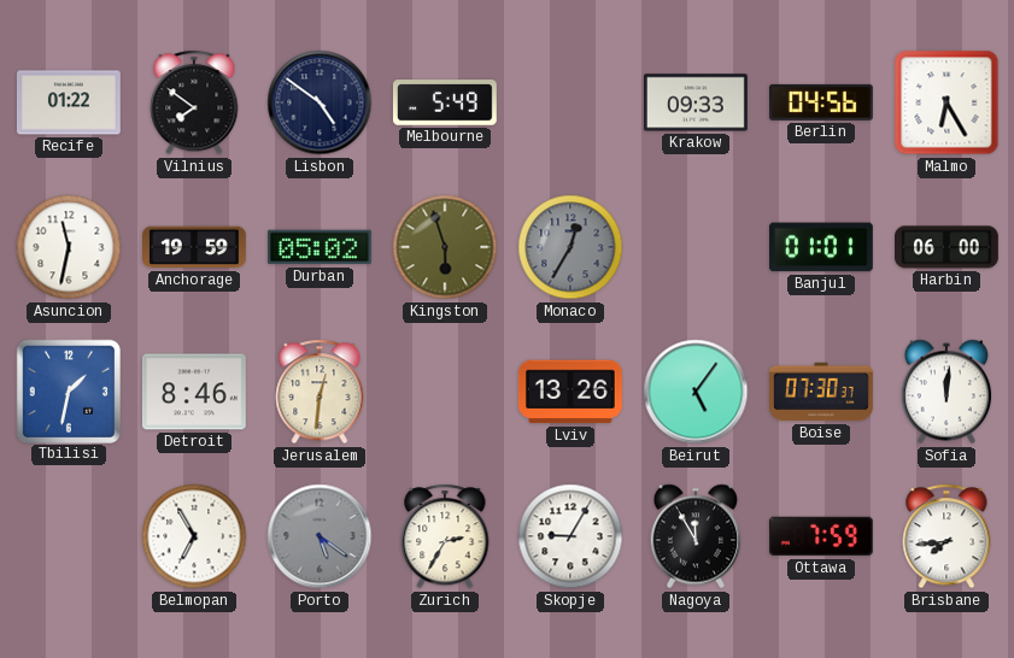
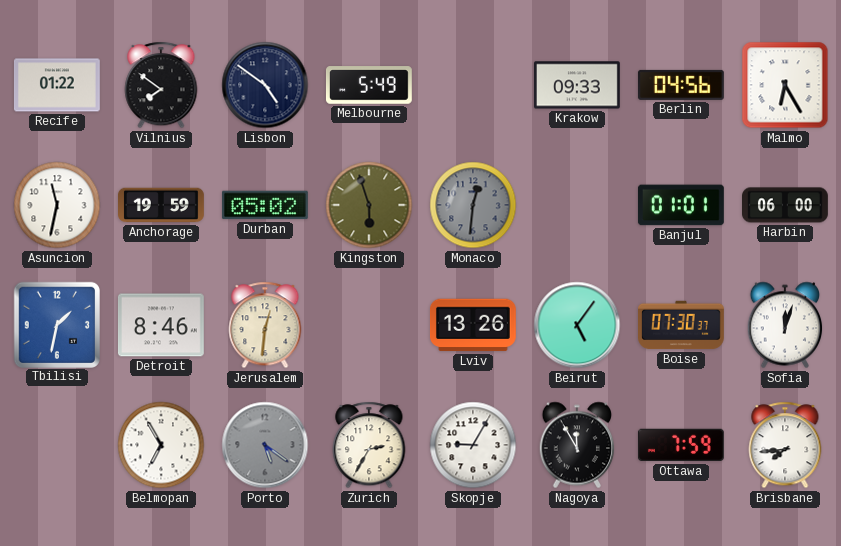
Monaco: 12:35 -> 12:31 (473, 205)
Sofia: 12:01 -> 12:03 (785, 325)
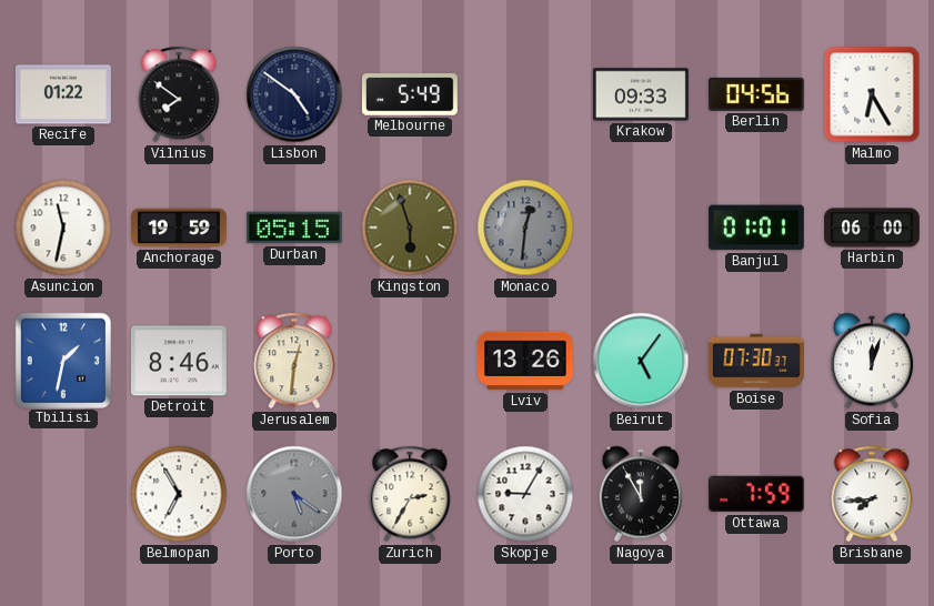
Durban: 05:02 -> 05:15 (294, 228)
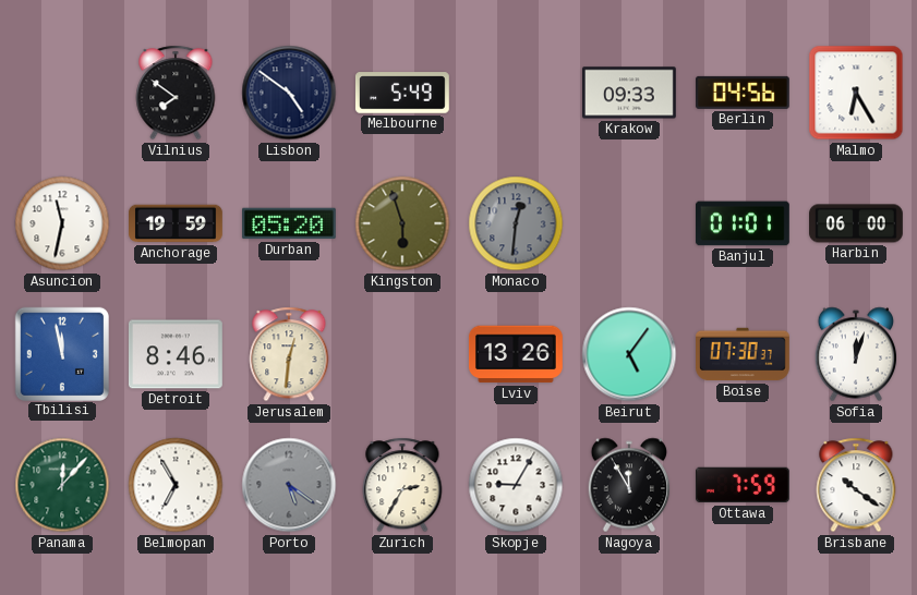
Recife: 01:22 -> none (63, 94)
Durban: 05:15 -> 05:20 (289, 223)
Tbilisi: 1:32 -> 11:58 (61, 353)
Panama: none -> 12:07 (62, 485)
Brisbane: 7:44 -> 10:21 (856, 485)
